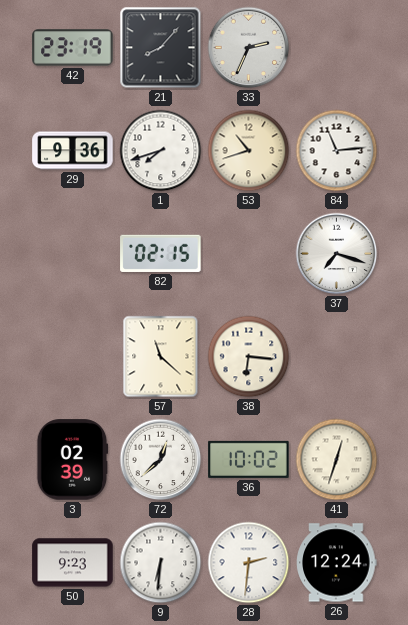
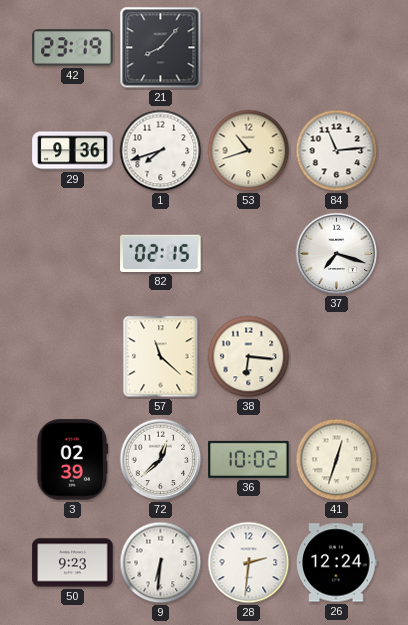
33: 2:34 -> none (249, 48)
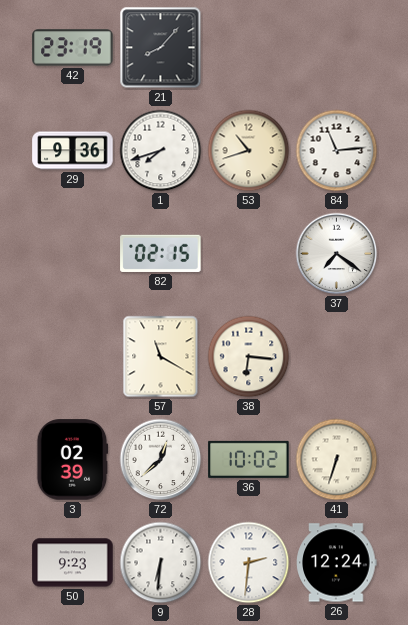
37: 7:18 -> 7:21 (337, 254)
57: 11:22 -> 11:20 (161, 357)
41: 12:33 -> 6:33 (337, 460)
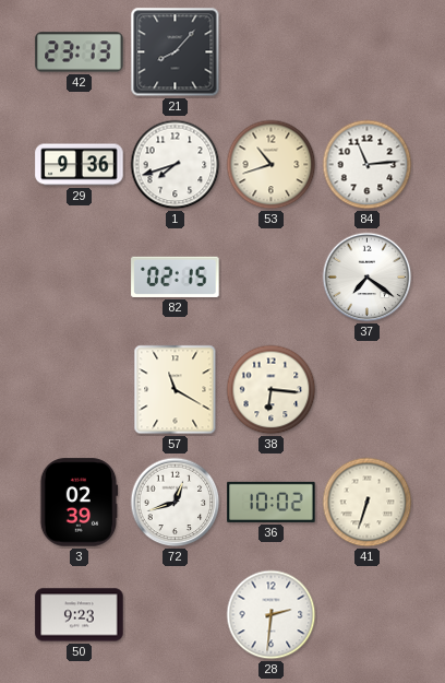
42: 23:19 -> 23:13 (80, 52)
72: 12:38 -> 12:42 (176, 503)
9: 6:31 -> none (161, 563)
26: 12:24 -> none (337, 563)
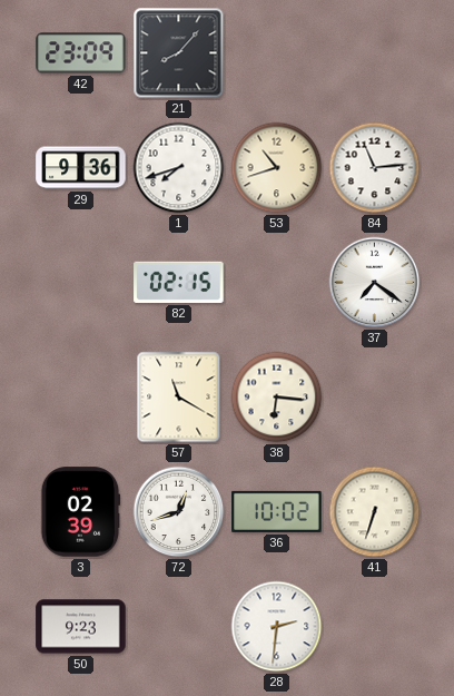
42: 23:13 -> 23:09 (81, 53)
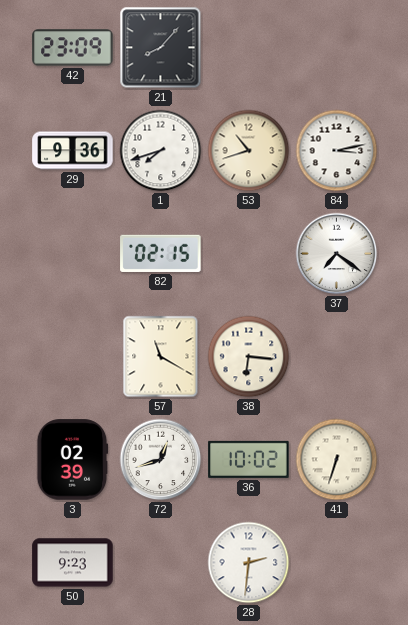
84: 11:14 -> 3:13 (337, 151)
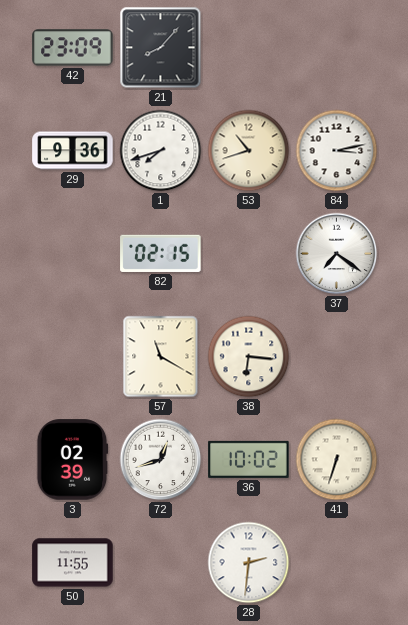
50: 9:23 -> 11:55 (73, 563)
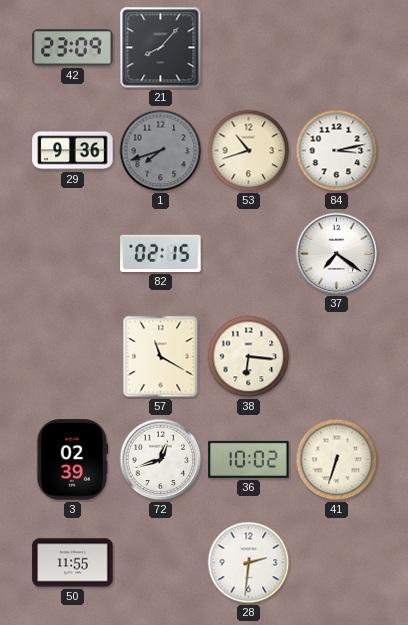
1 dial: white -> grey (161, 151)
